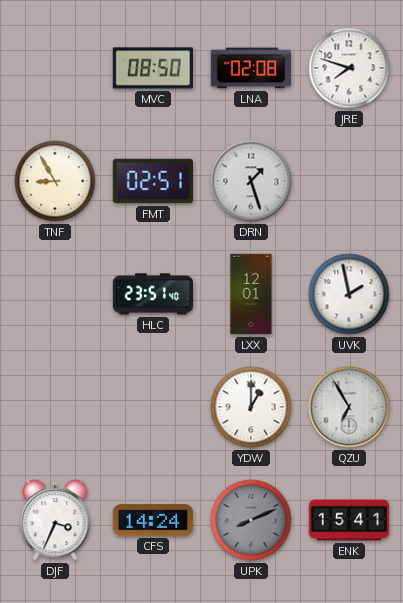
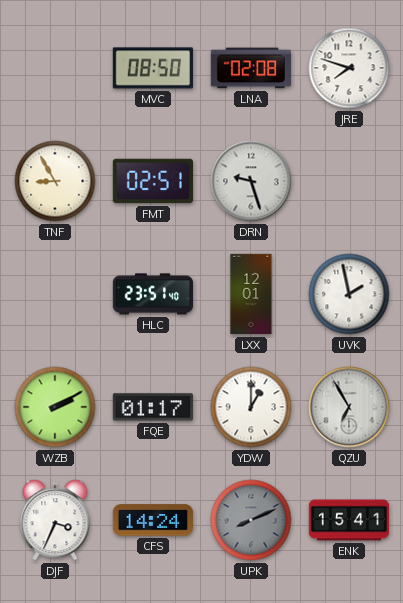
DRN: 1:27 -> 9:27 (251, 181)
WZB: none -> 2:10 (55, 407)
FQE: none -> 01:17 (153, 407)
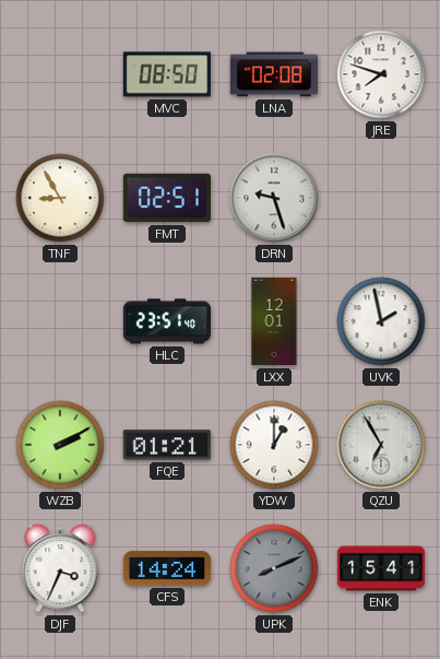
FQE: 01:17 -> 01:21 (167, 445)
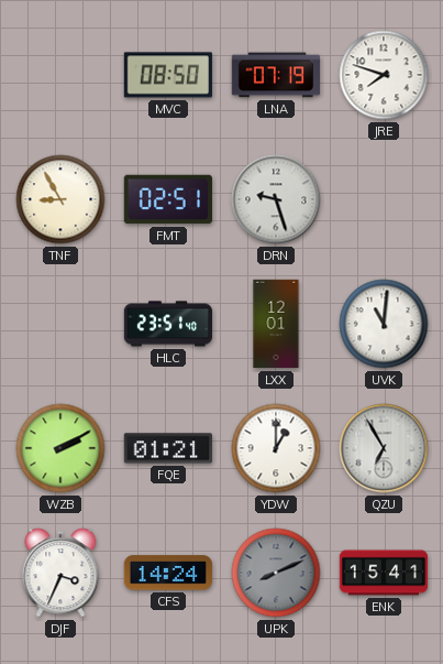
LNA: 02:08 -> 07:19 (275, 75)
UVK: 1:58 -> 11:01 (384, 324)
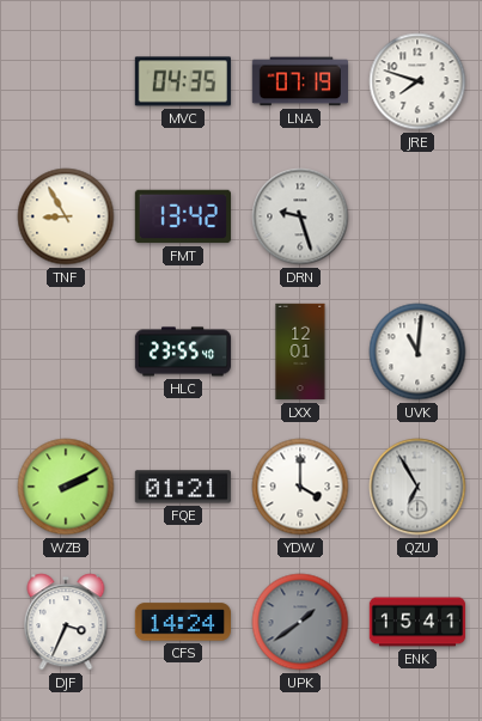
MVC: 08:50 -> 04:35 (183, 81)
FMT: 02:51 -> 13:42 (182, 216)
HLC: 23:51 -> 23:55 (183, 352)
YDW: 1:00 -> 4:00 (300, 487)
UPK: 8:11 -> 1:39 (300, 622)
